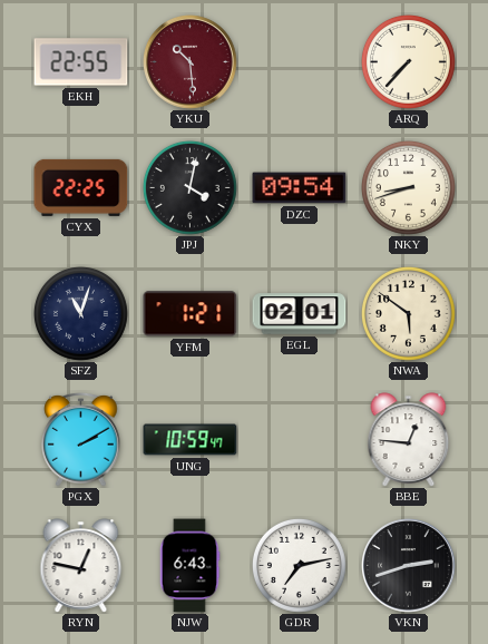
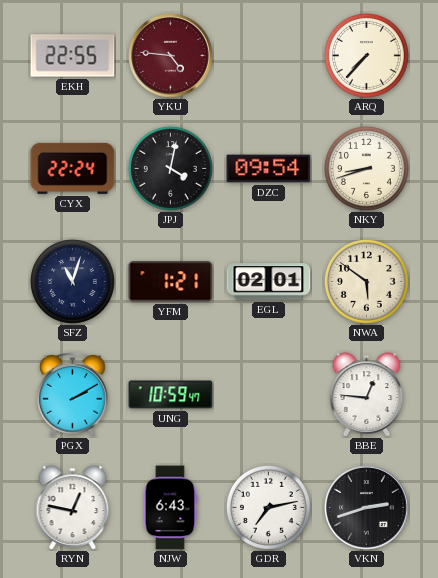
YKU: 10:29 -> 4:46 (171, 56)
CYX: 22:25 -> 22:24 (73, 168)
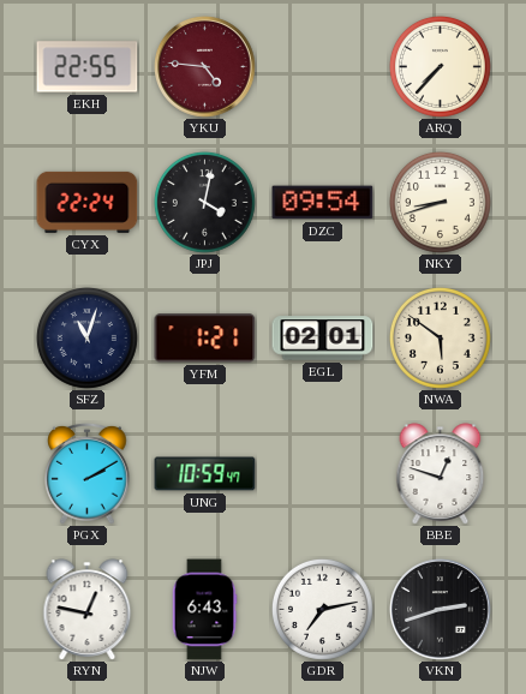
BBE: 12:46 -> 12:48 (441, 474)
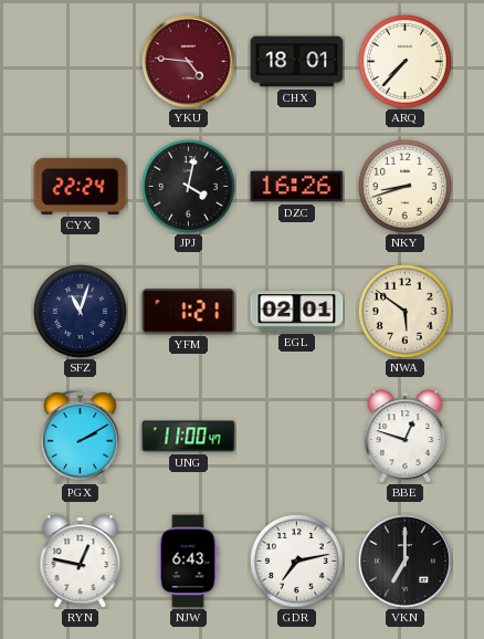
EKH: 22:55 -> none (88, 67)
CHX: none -> 18:01 (297, 62)
DZC: 09:54 -> 16:26 (297, 187)
UNG: 10:59 -> 11:00 (189, 437)
VKN: 2:42 -> 7:00 (406, 562)
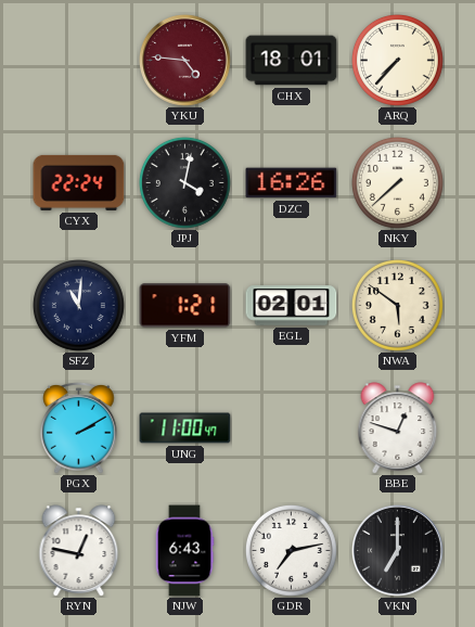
NKY: 8:42 -> 7:38 (397, 182)
SFZ: 11:03 -> 11:01 (78, 305)
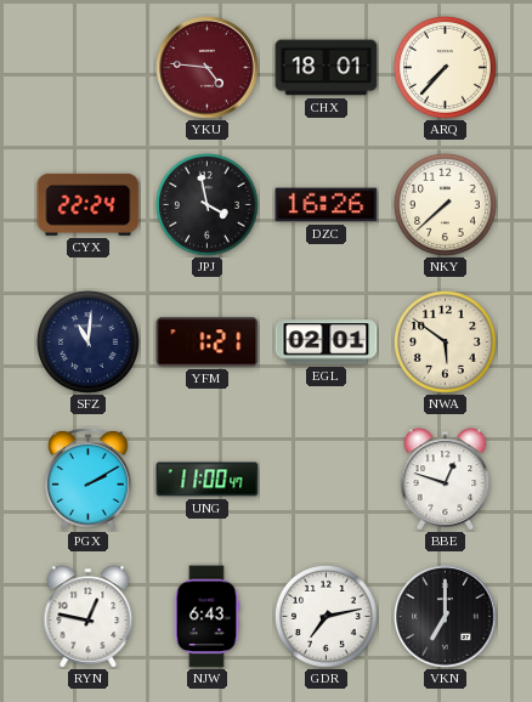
JPJ: 4:02 -> 3:58 (206, 204)
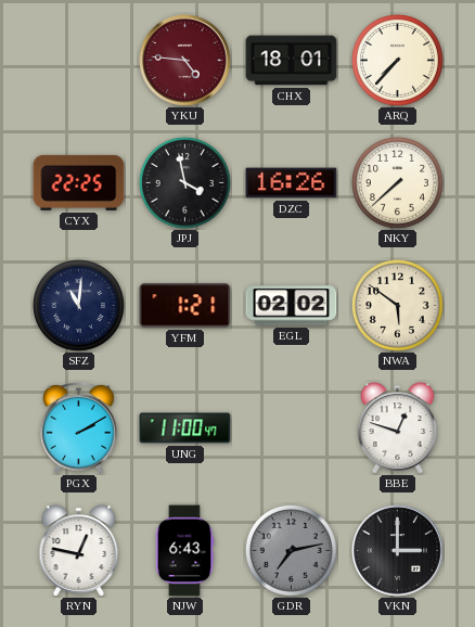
CYX: 22:24 -> 22:25 (79, 182)
EGL: 02:01 -> 02:02 (292, 306)
GDR dial: white -> grey (291, 550)
VKN: 7:00 -> 3:00 (398, 551)
